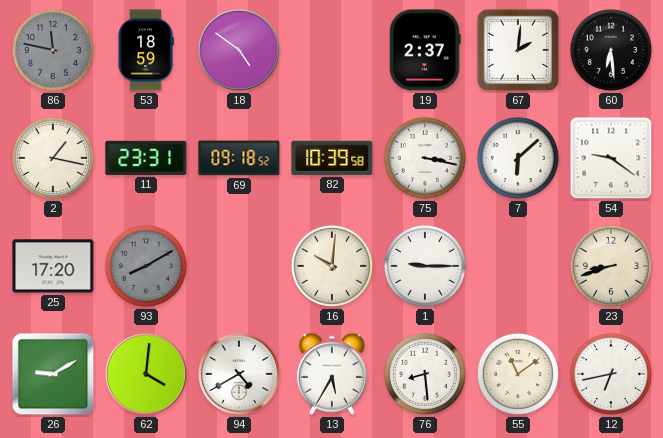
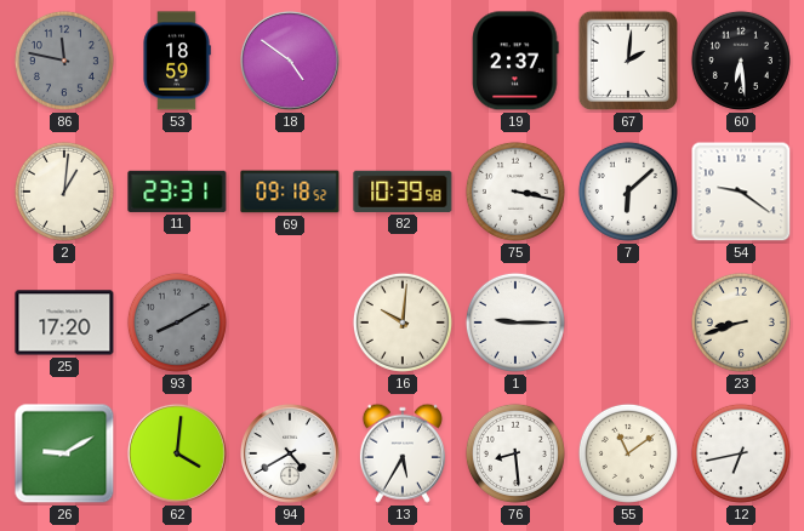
2: 1:17 -> 1:01 (64, 192)
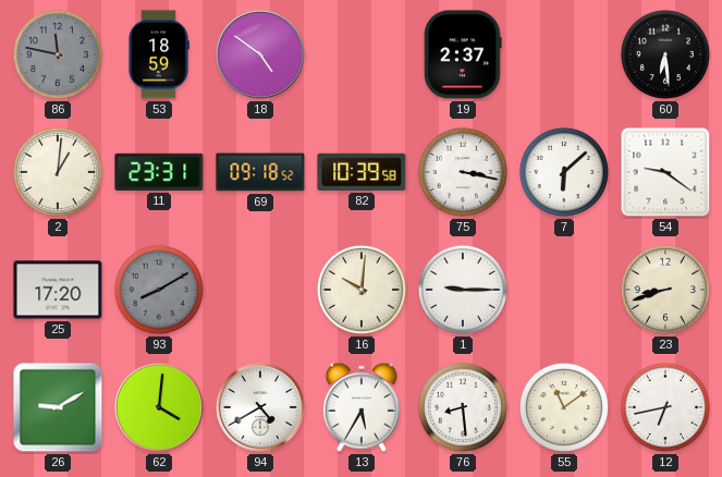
67: 2:01 -> none (628, 61)
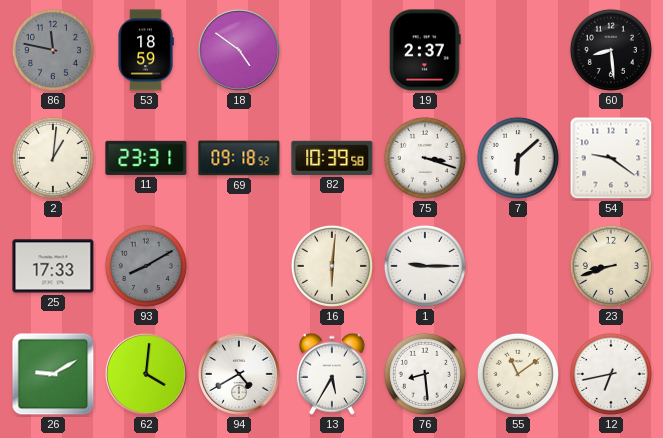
60: 6:29 -> 8:29 (611, 50)
75: 3:17 -> 3:18 (425, 158)
25: 17:20 -> 17:33 (53, 266)
16: 10:01 -> 6:01 (332, 266)
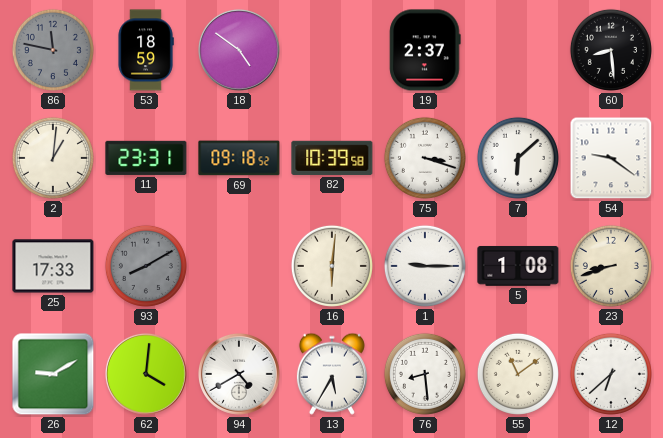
5: none -> 1:08 (518, 266)
12: 6:43 -> 6:38 (611, 374)
